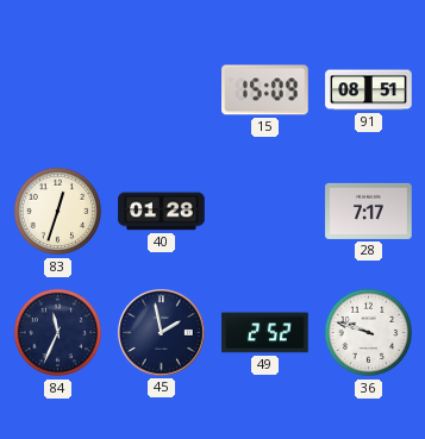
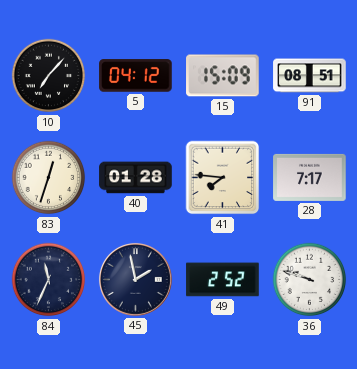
10: none -> 7:07 (49, 76)
5: none -> 04:12 (136, 76)
41: none -> 7:46 (223, 178)
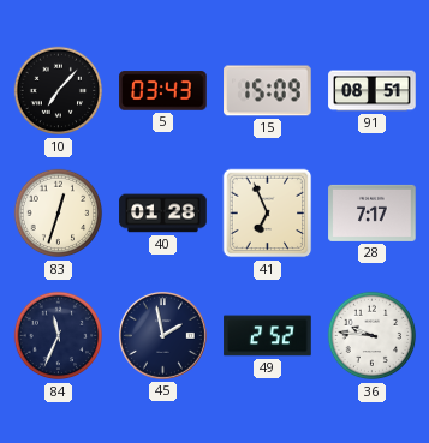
5: 04:12 -> 03:43 (163, 91)
41: 7:46 -> 6:56 (268, 214)
36: 9:48 -> 9:46 (373, 336)
